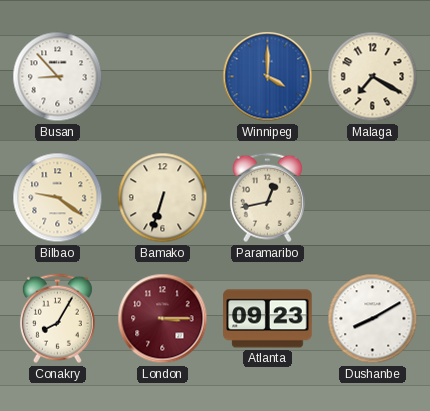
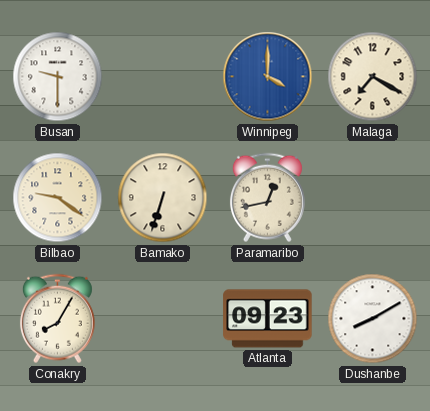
Busan: 8:53 -> 9:30 (58, 77)
London: 3:15 -> none (163, 319)
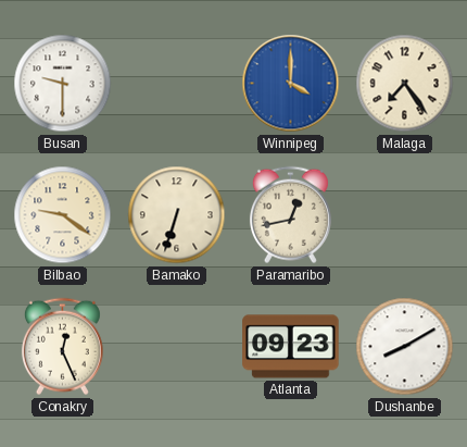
Malaga: 7:20 -> 7:24 (405, 84)
Conakry: 8:05 -> 12:26 (62, 347)
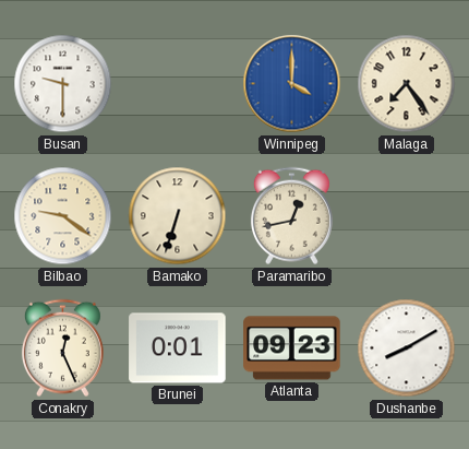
Brunei: none -> 0:01 (178, 348)
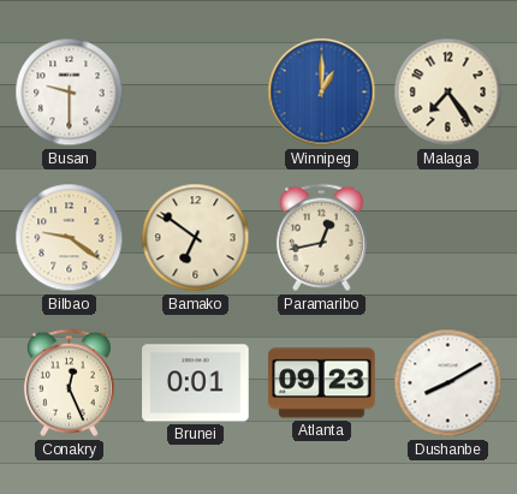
Winnipeg: 4:00 -> 1:00 (322, 93)
Bamako: 6:33 -> 6:51 (196, 238)
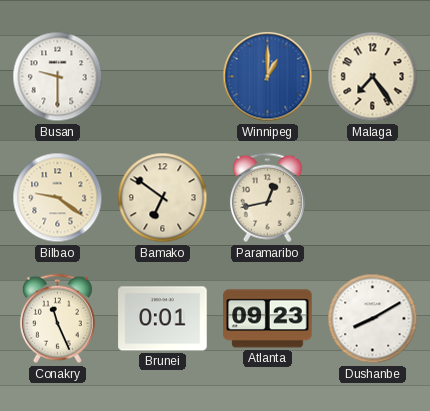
Conakry: 12:26 -> 11:26 (57, 319)
